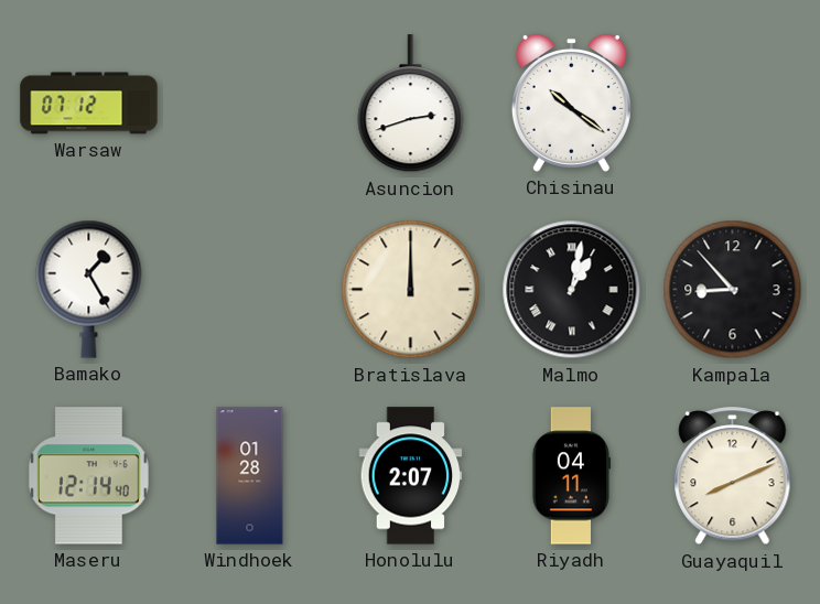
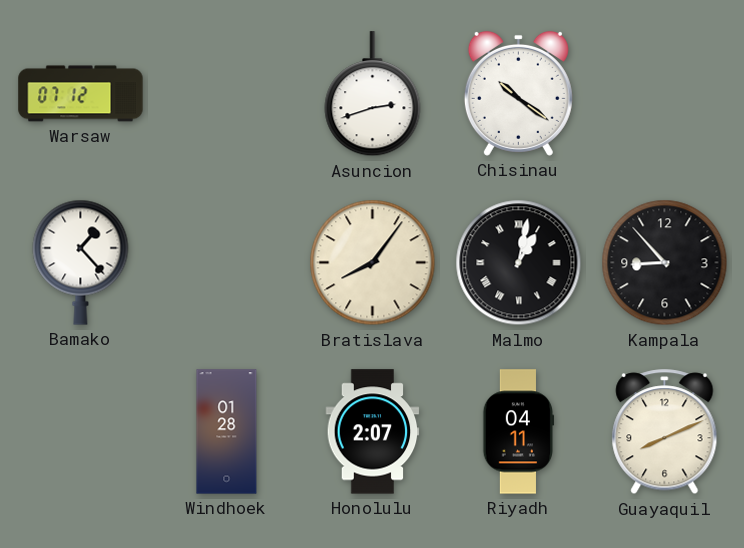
Bamako: 1:25 -> 1:23 (81, 262)
Bratislava: 12:00 -> 8:06 (373, 263)
Maseru: 12:14 -> none (88, 476)
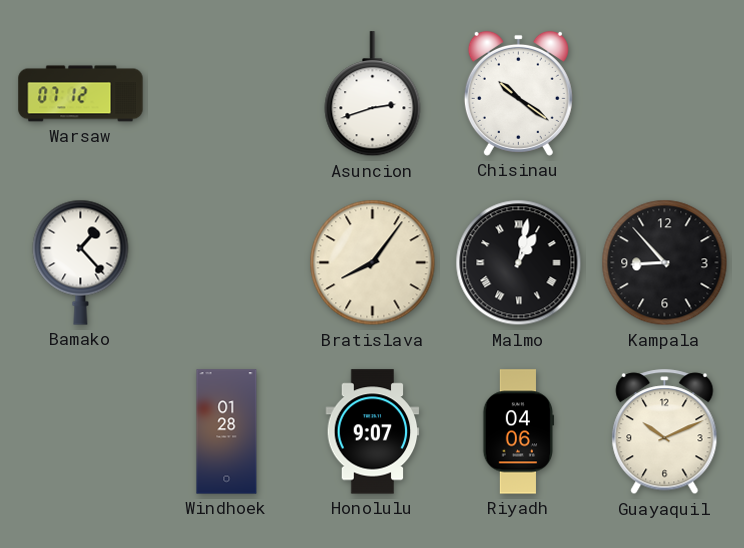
Honolulu: 2:07 -> 9:07 (373, 432)
Riyadh: 04:11 -> 04:06 (519, 432)
Guayaquil: 8:11 -> 10:11 (665, 432)
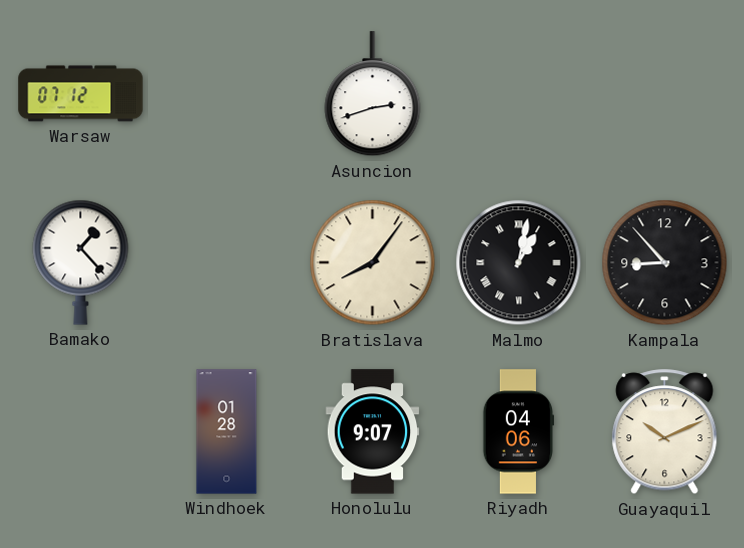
Chisinau: 10:21 -> none (518, 93)
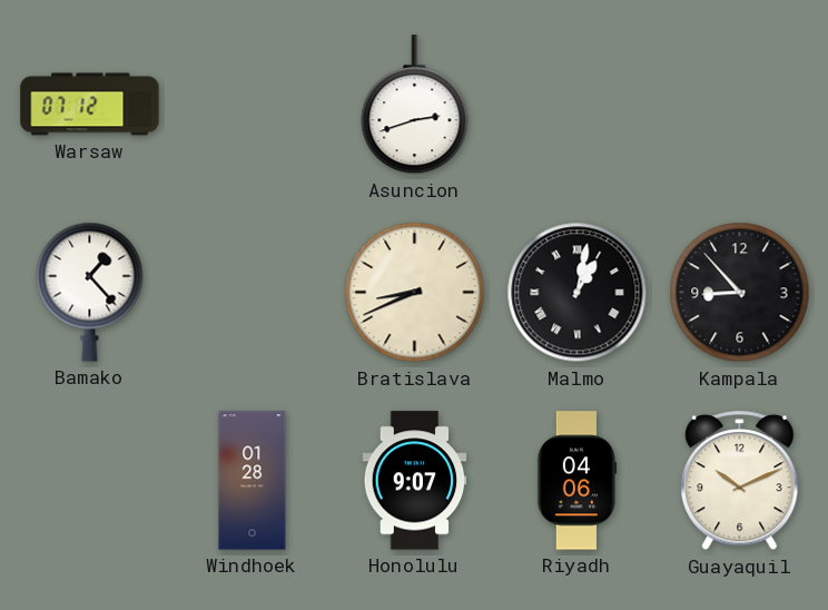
Bratislava: 8:06 -> 8:41 (415, 293)
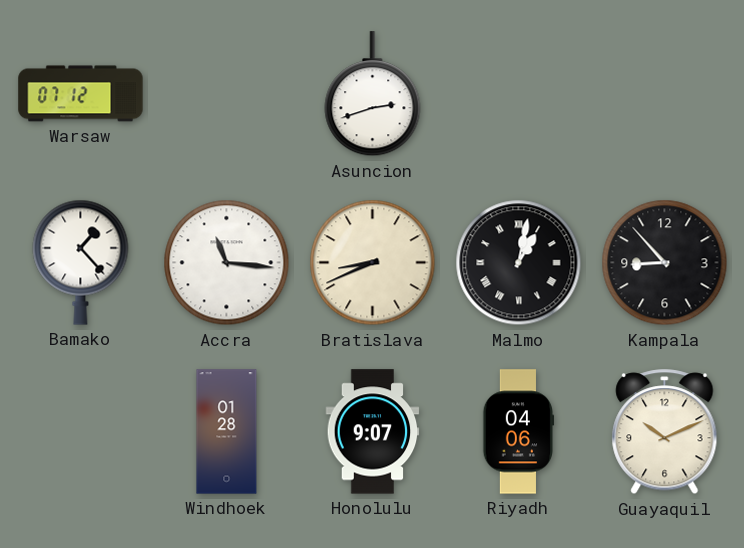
Accra: none -> 11:16 (227, 263)
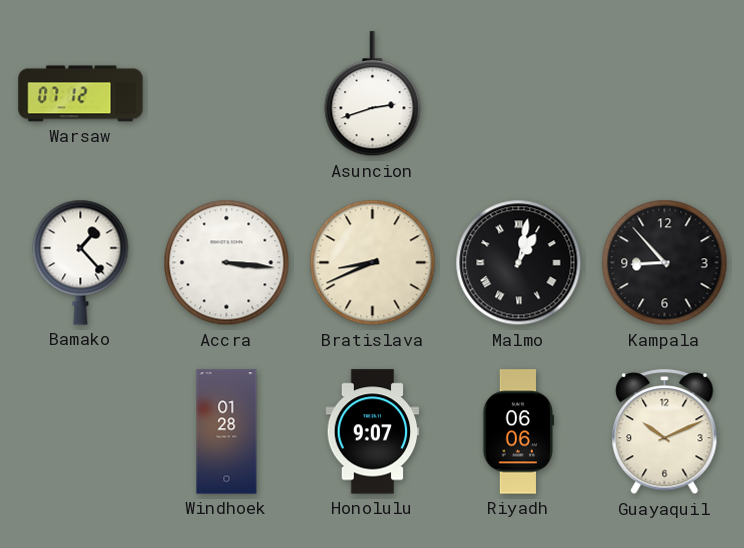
Accra: 11:16 -> 3:16 (227, 263)
Riyadh: 04:06 -> 06:06 (519, 432)
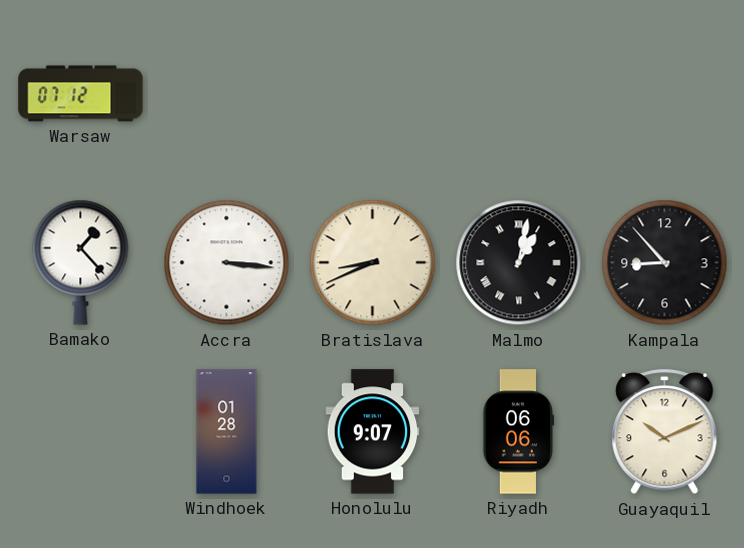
Asuncion: 2:42 -> none (373, 94)
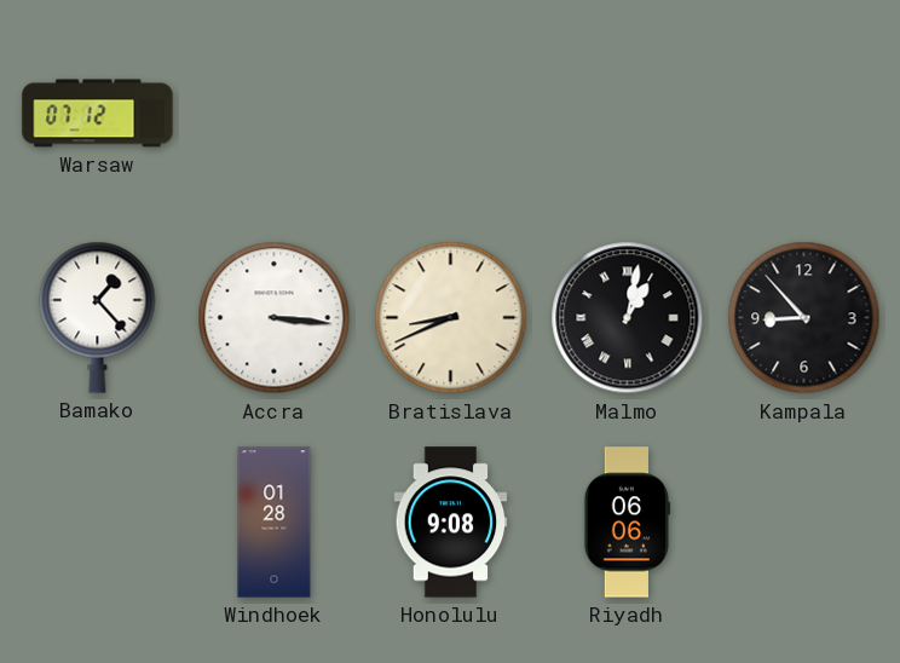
Honolulu: 9:07 -> 9:08 (451, 523)
Guayaquil: 10:11 -> none (665, 432)
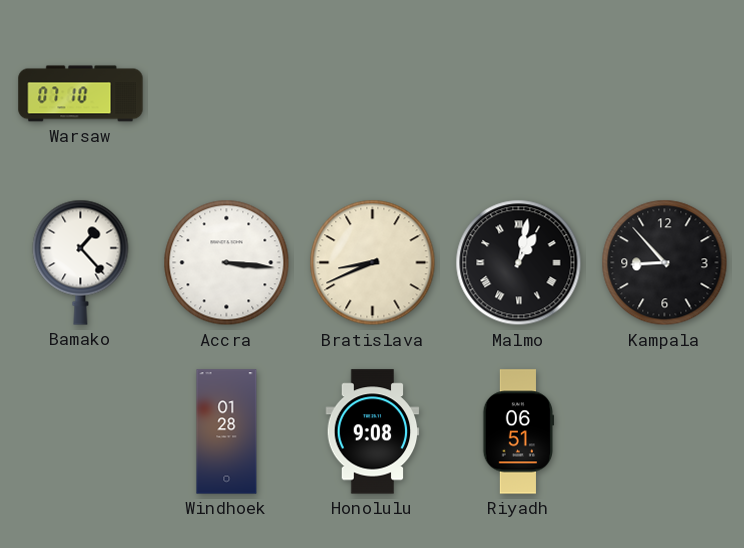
Warsaw: 07:12 -> 07:10 (81, 94)
Riyadh: 06:06 -> 06:51 (519, 432)
